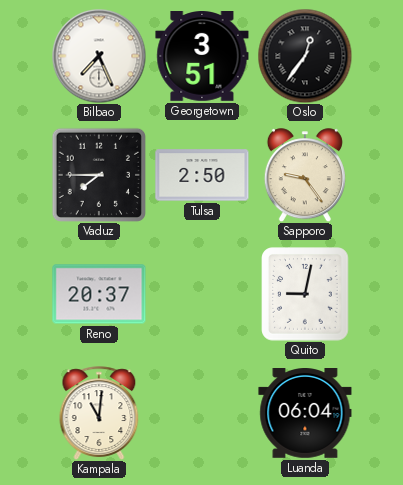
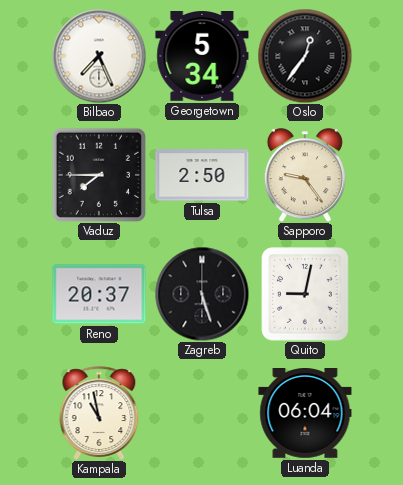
Georgetown: 3:51 -> 5:34 (202, 57)
Zagreb: none -> 5:27 (202, 294)
Kampala: 11:01 -> 10:58 (99, 413)
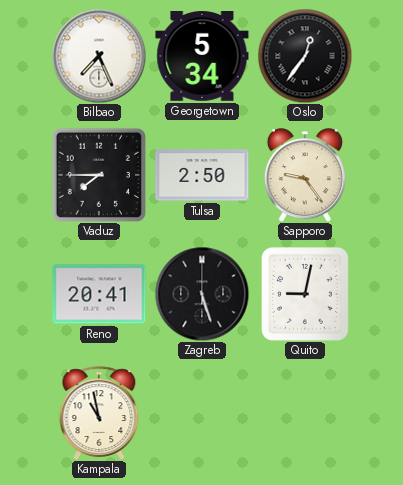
Reno: 20:37 -> 20:41 (99, 294)
Luanda: 06:04 -> none (305, 414)
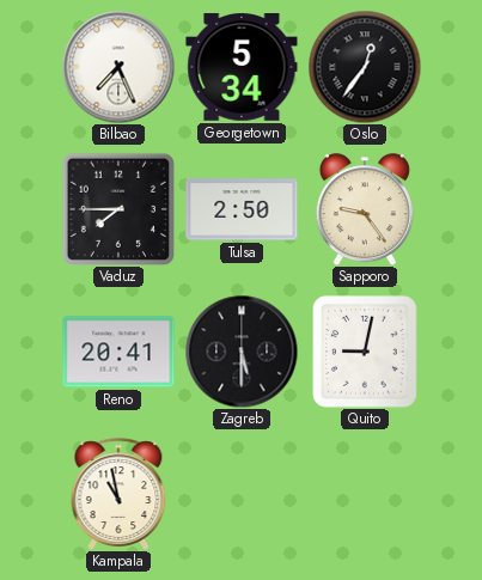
Zagreb: 5:27 -> 5:30 (242, 352)
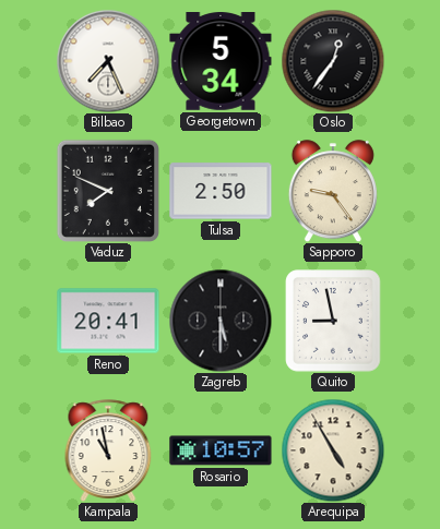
Vaduz: 7:45 -> 7:49 (107, 190)
Quito: 9:02 -> 8:58 (333, 321)
Rosario: none -> 10:57 (221, 450)
Arequipa: none -> 4:55 (333, 450)
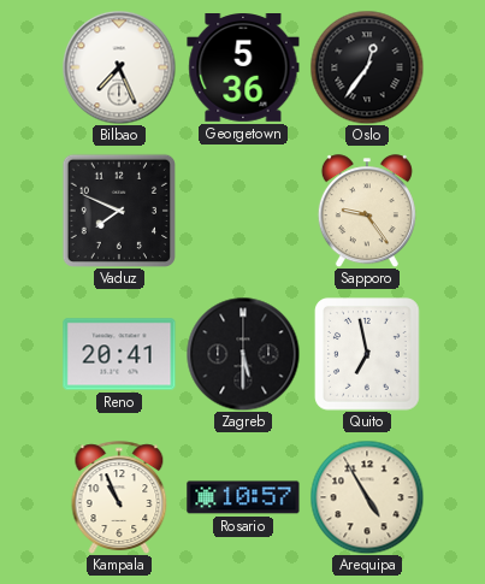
Georgetown: 5:34 -> 5:36 (243, 69)
Tulsa: 2:50 -> none (221, 191)
Quito: 8:58 -> 6:58 (367, 354)
Kampala: 10:58 -> 10:56 (119, 497)
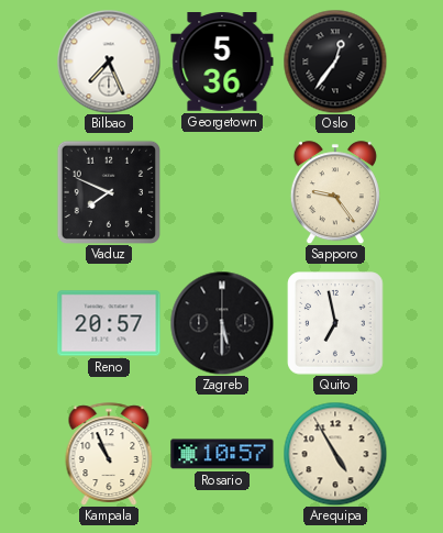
Reno: 20:41 -> 20:57 (109, 323)
